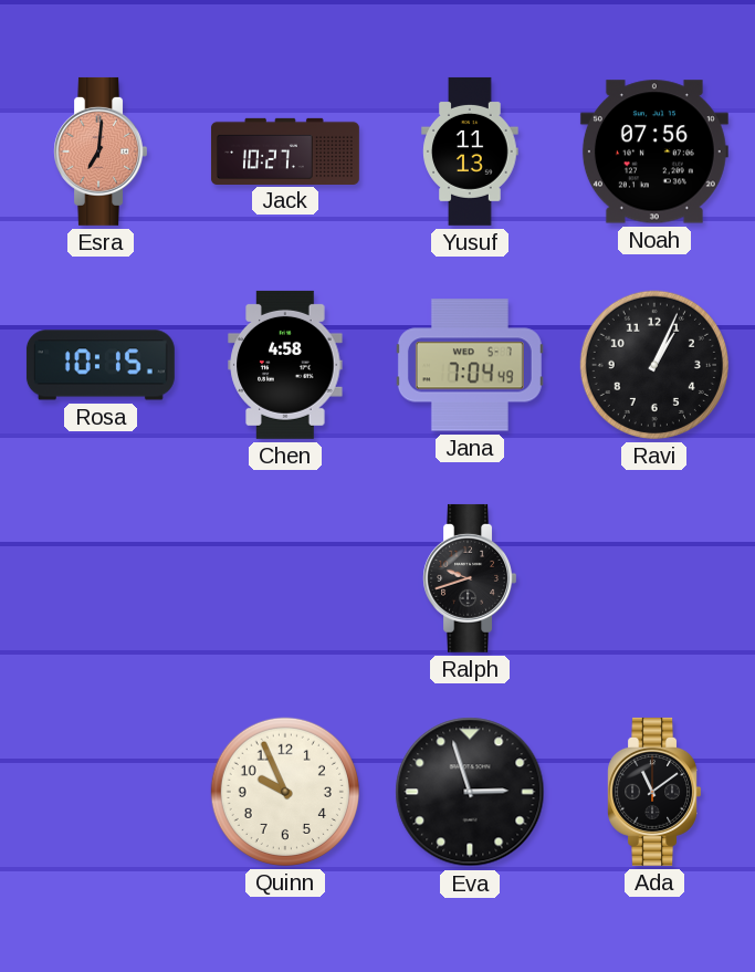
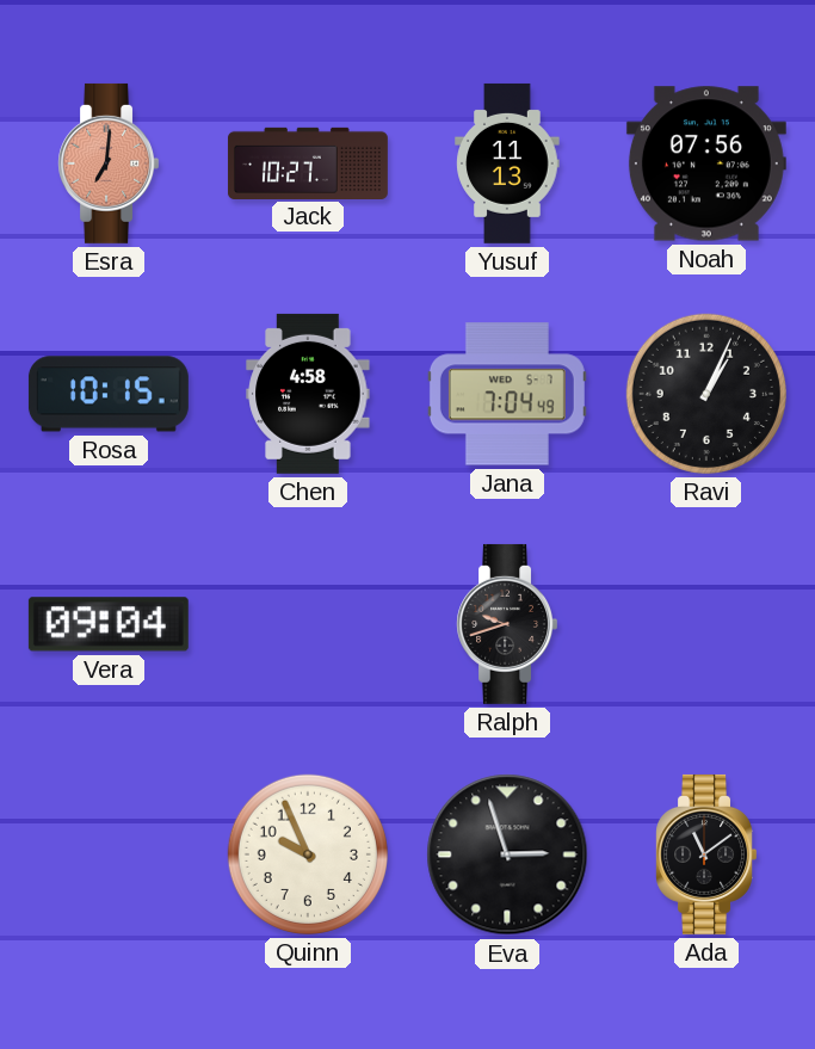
Vera: none -> 09:04 (109, 624)
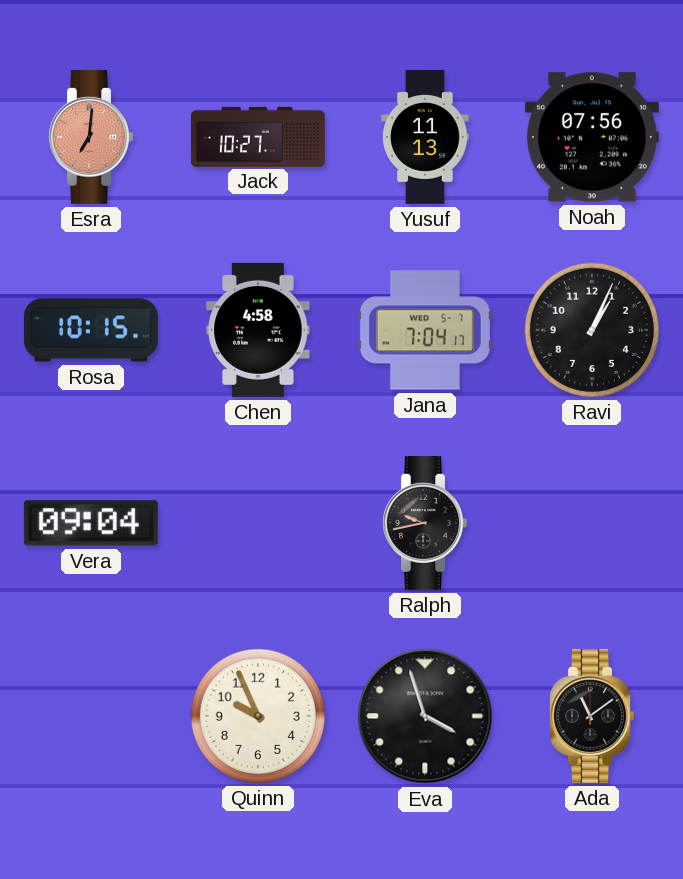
Jana: 7:04:49 -> 7:04:17 (425, 330)
Ralph: 9:42 -> 9:43 (424, 523)
Eva: 2:57 -> 3:57 (425, 716)
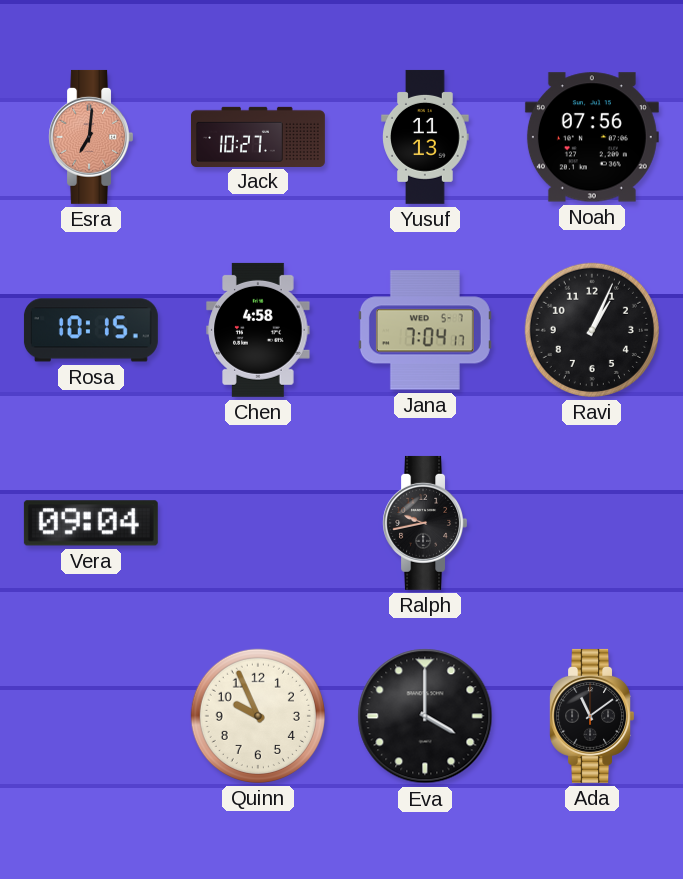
Eva: 3:57 -> 4:00 (425, 716)
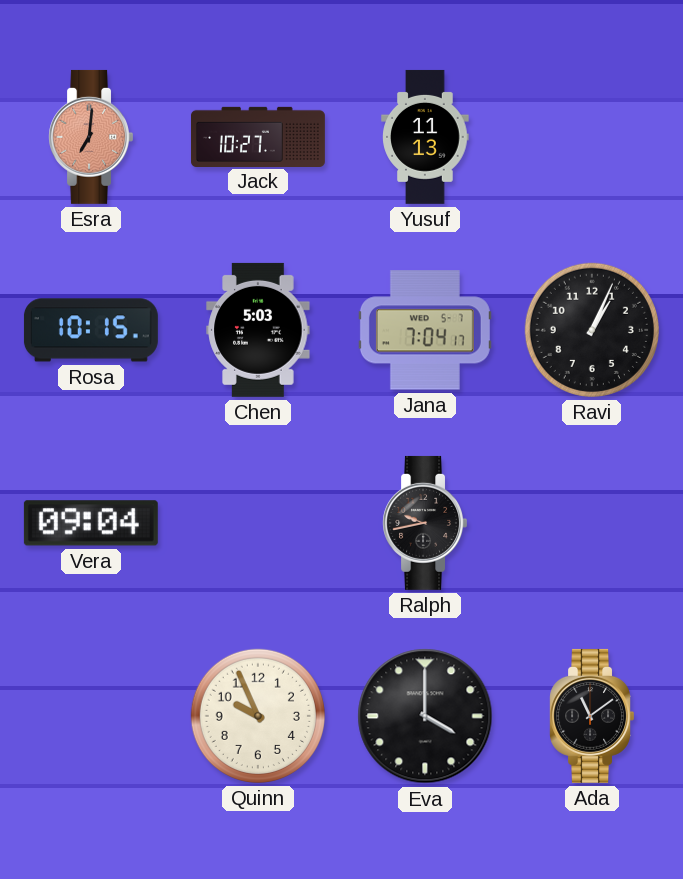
Noah: 07:56 -> none (592, 137)
Chen: 4:58 -> 5:03 (258, 330)
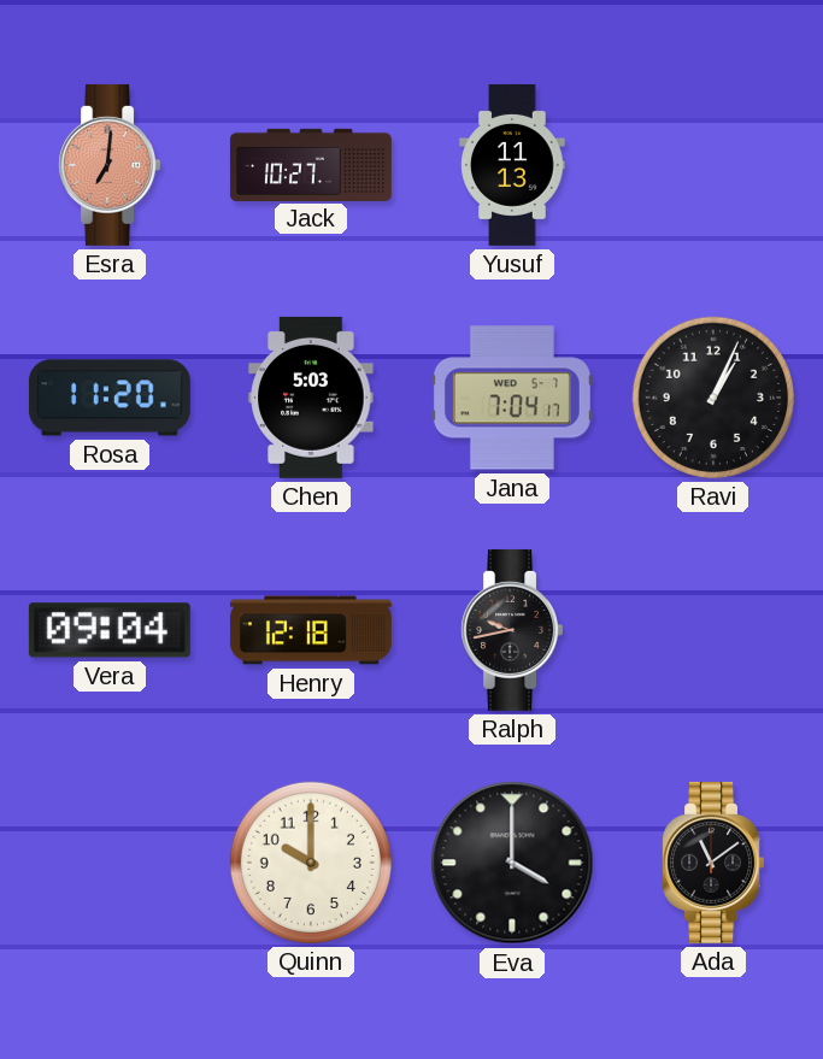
Rosa: 10:15 -> 11:20 (110, 398)
Henry: none -> 12:18 (311, 630)
Quinn: 9:56 -> 10:00 (311, 863)
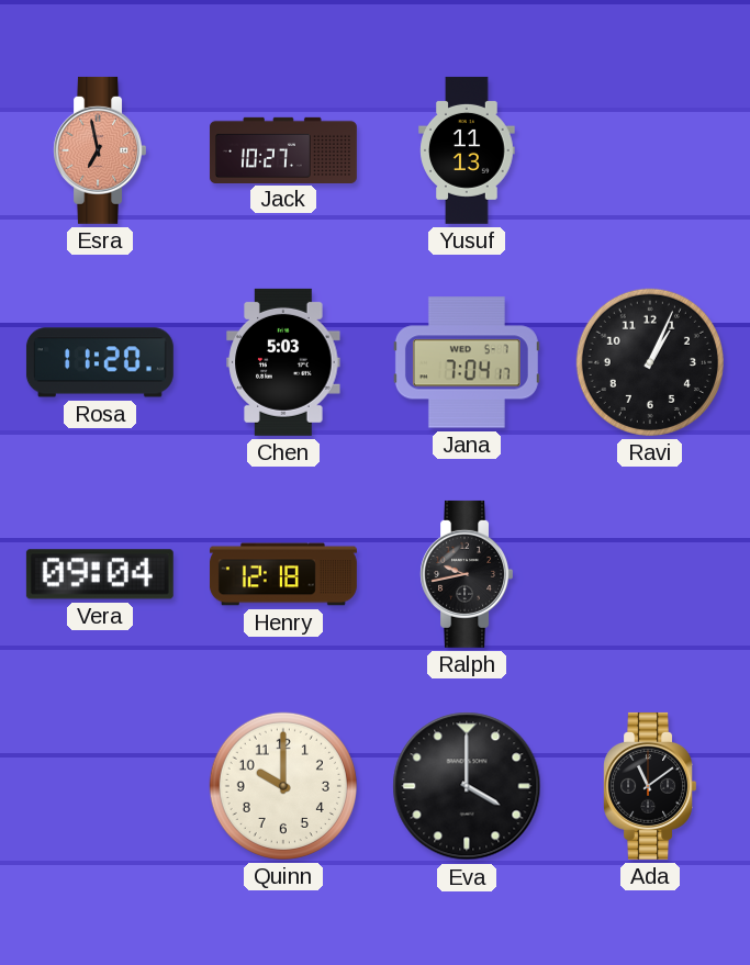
Esra: 7:01 -> 6:58 (99, 150)
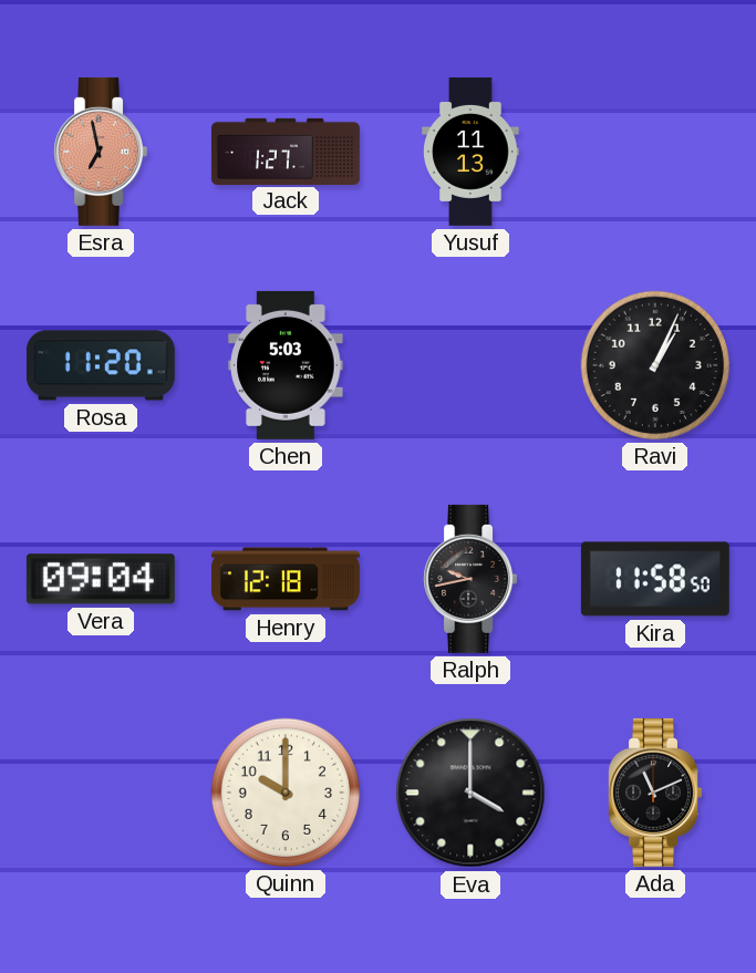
Jack: 10:27 -> 1:27 (286, 151)
Jana: 7:04 -> none (467, 362)
Kira: none -> 11:58 (655, 579)
Ada: 11:09 -> 11:11 (654, 793)
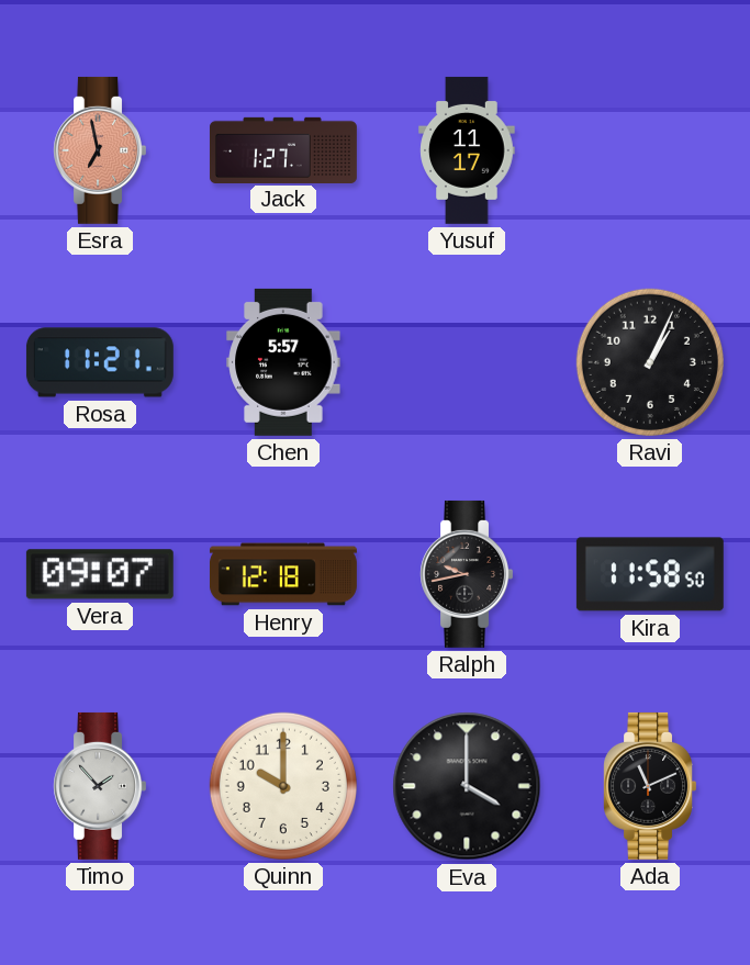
Yusuf: 11:13 -> 11:17 (467, 150)
Rosa: 11:20 -> 11:21 (100, 362)
Chen: 5:03 -> 5:57 (283, 362)
Vera: 09:04 -> 09:07 (100, 574)
Timo: none -> 1:53 (99, 786)
